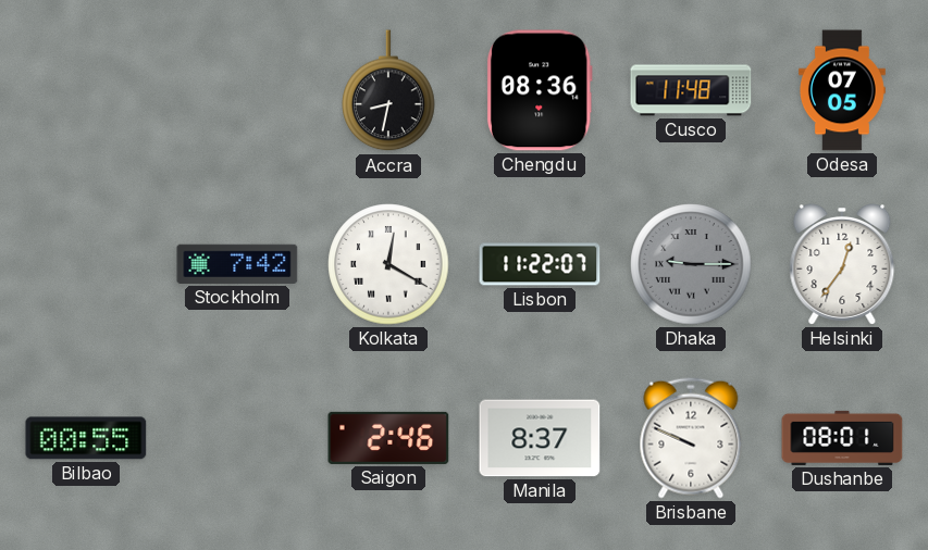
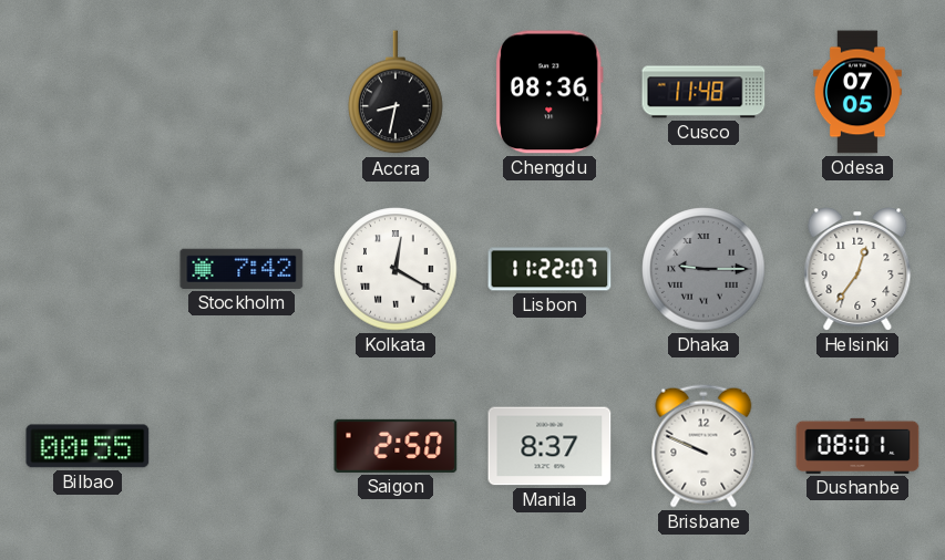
Saigon: 2:46 -> 2:50 (396, 446)
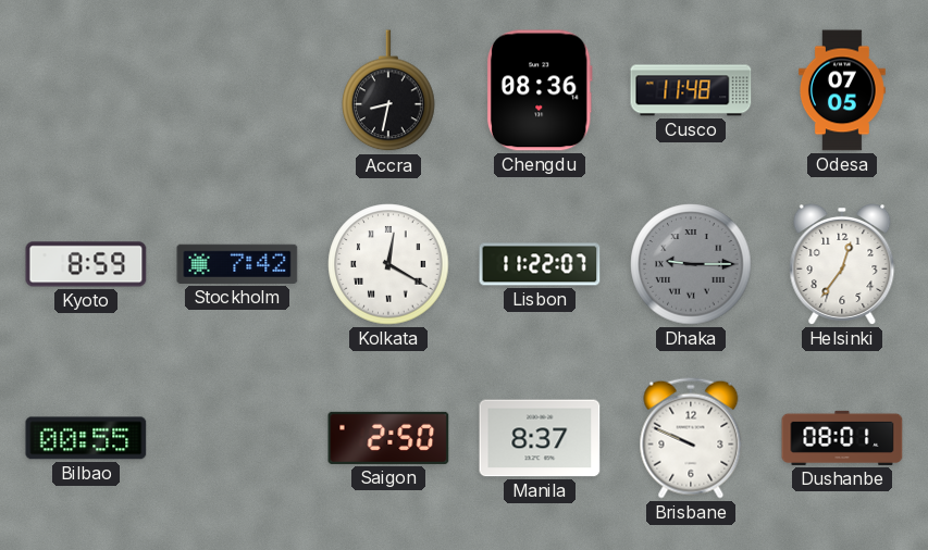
Kyoto: none -> 8:59 (86, 264)
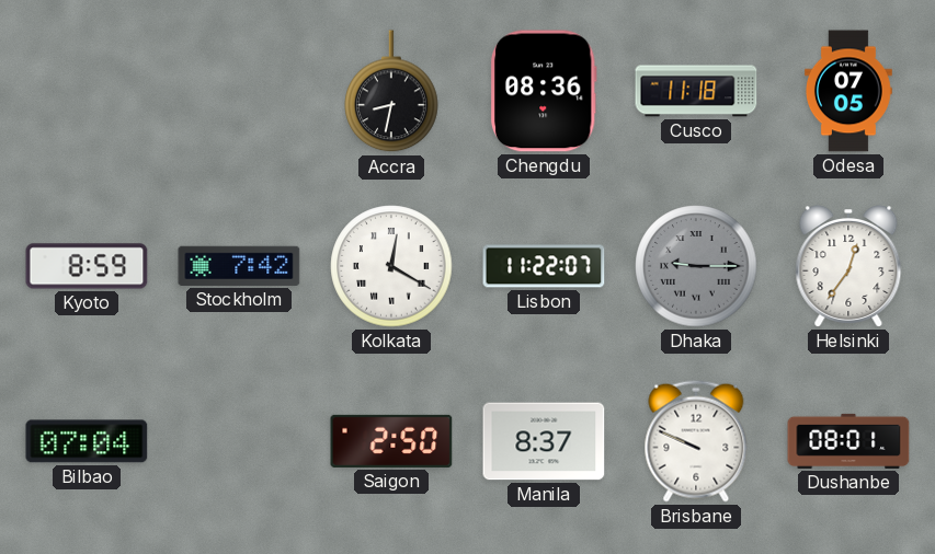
Cusco: 11:48 -> 11:18 (696, 91)
Bilbao: 00:55 -> 07:04 (87, 441)
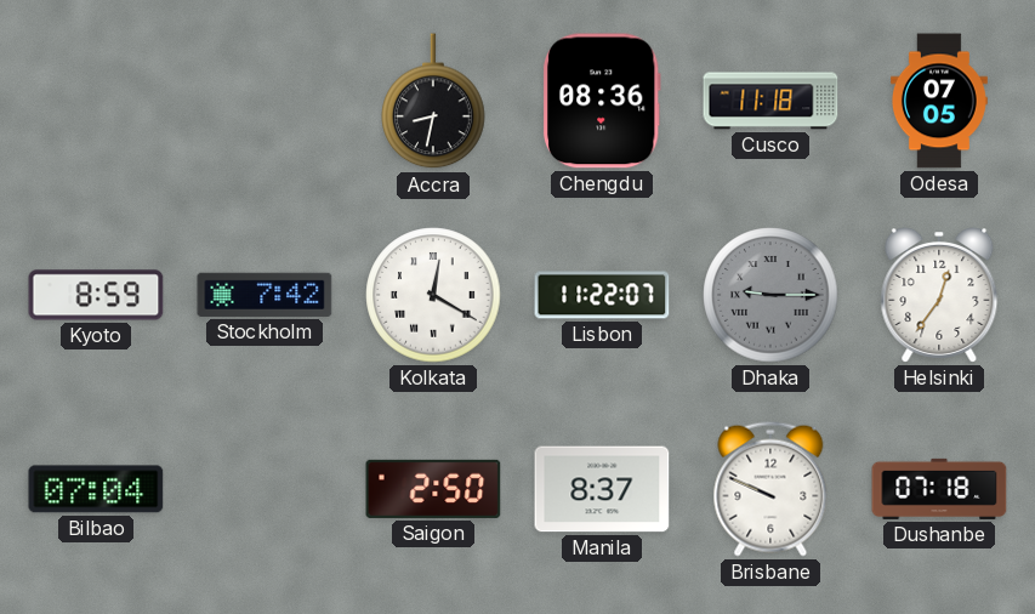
Dushanbe: 08:01 -> 07:18 (939, 489)
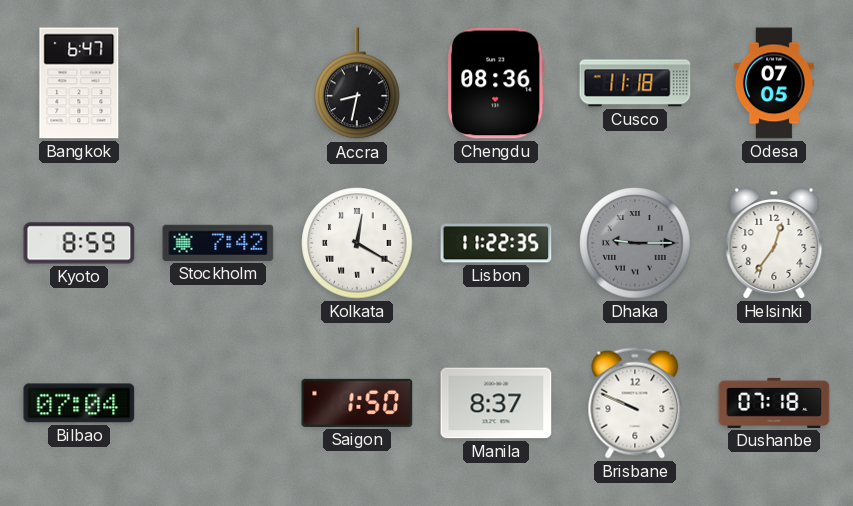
Bangkok: none -> 6:47 (79, 83)
Lisbon: 11:22:07 -> 11:22:35 (496, 243)
Saigon: 2:50 -> 1:50 (357, 403)
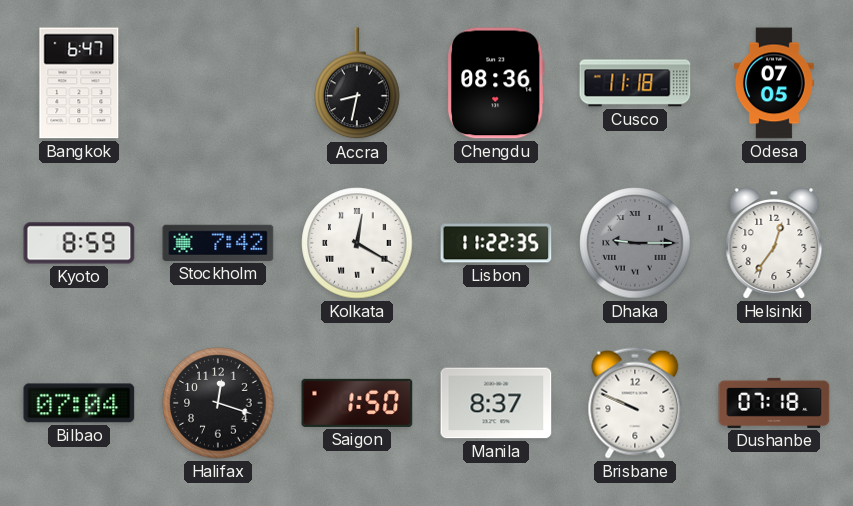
Halifax: none -> 12:18 (218, 403)
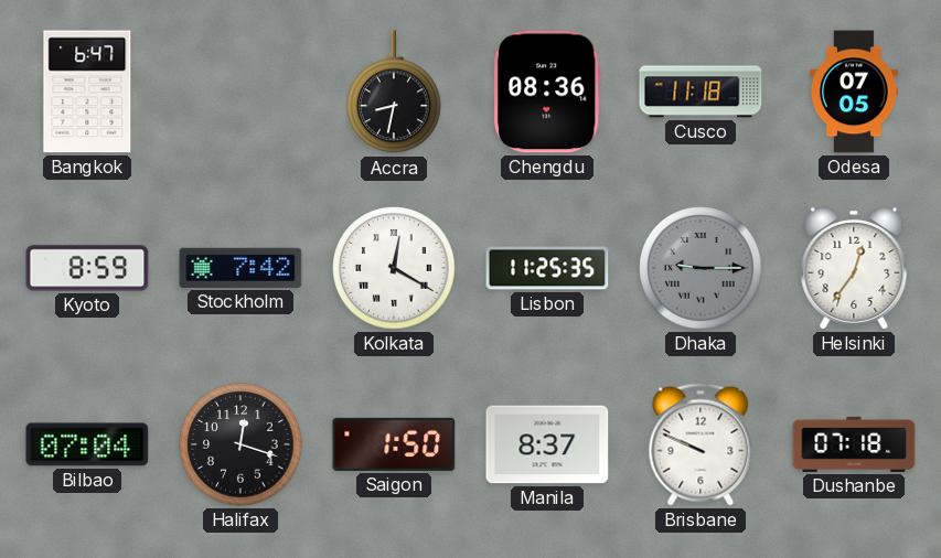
Lisbon: 11:22 -> 11:25 (547, 268)
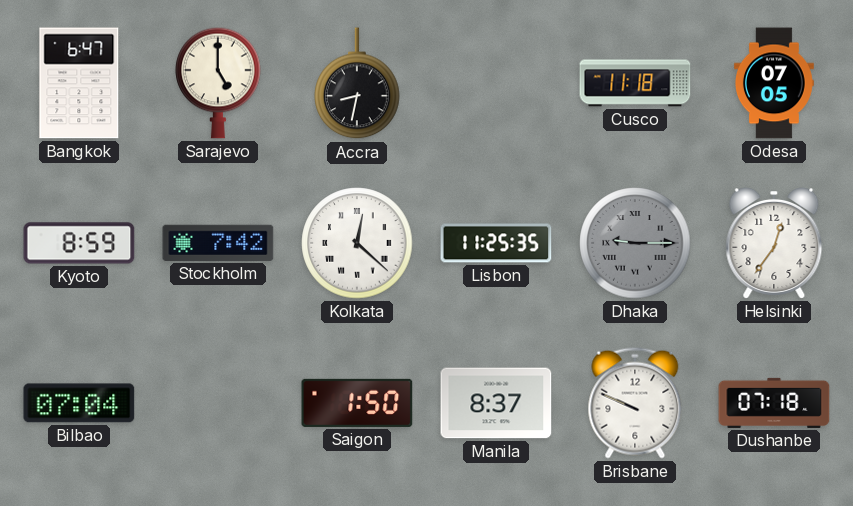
Sarajevo: none -> 5:00 (218, 83)
Chengdu: 08:36 -> none (547, 92)
Kolkata: 12:20 -> 12:22 (357, 243)
Halifax: 12:18 -> none (240, 444)
